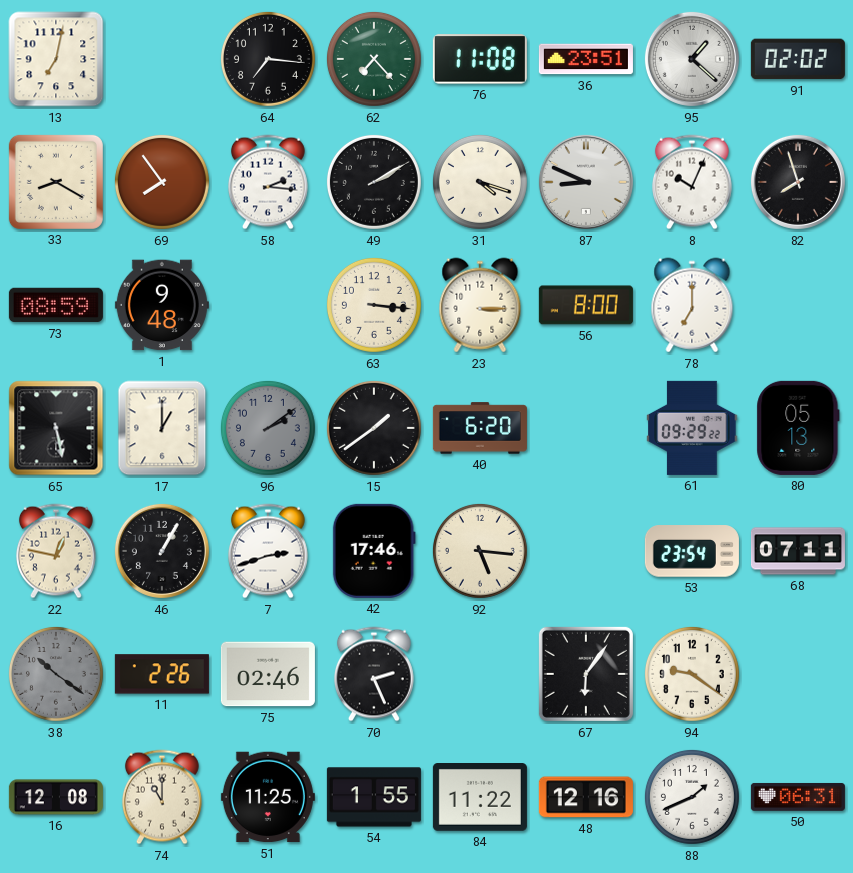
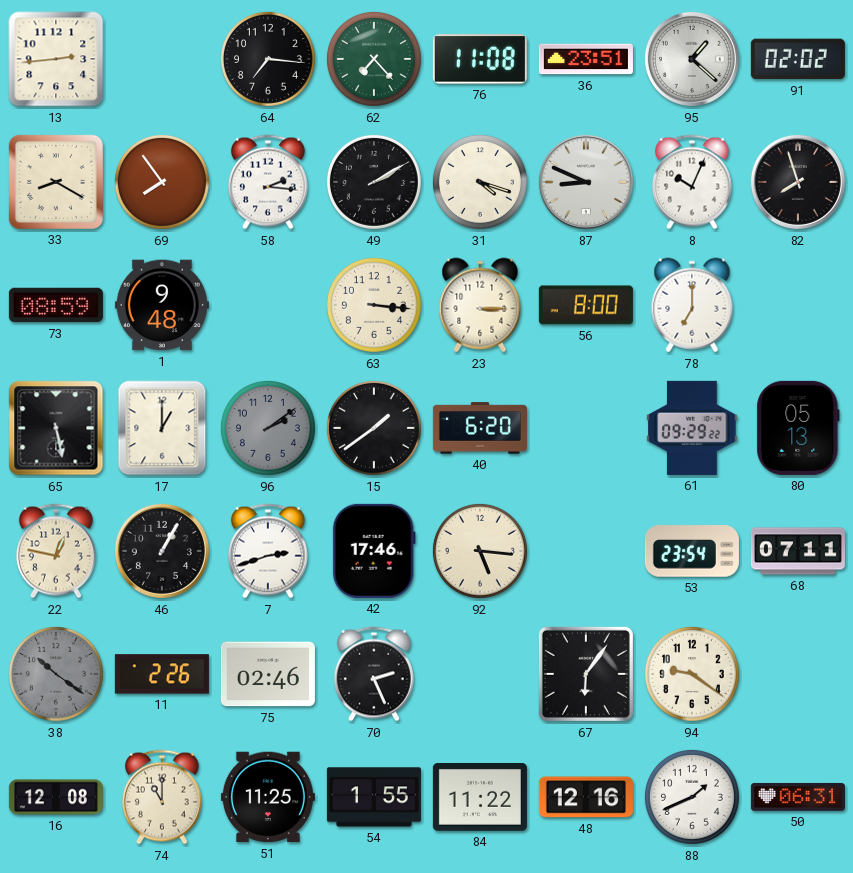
13: 7:02 -> 2:44 (56, 59)
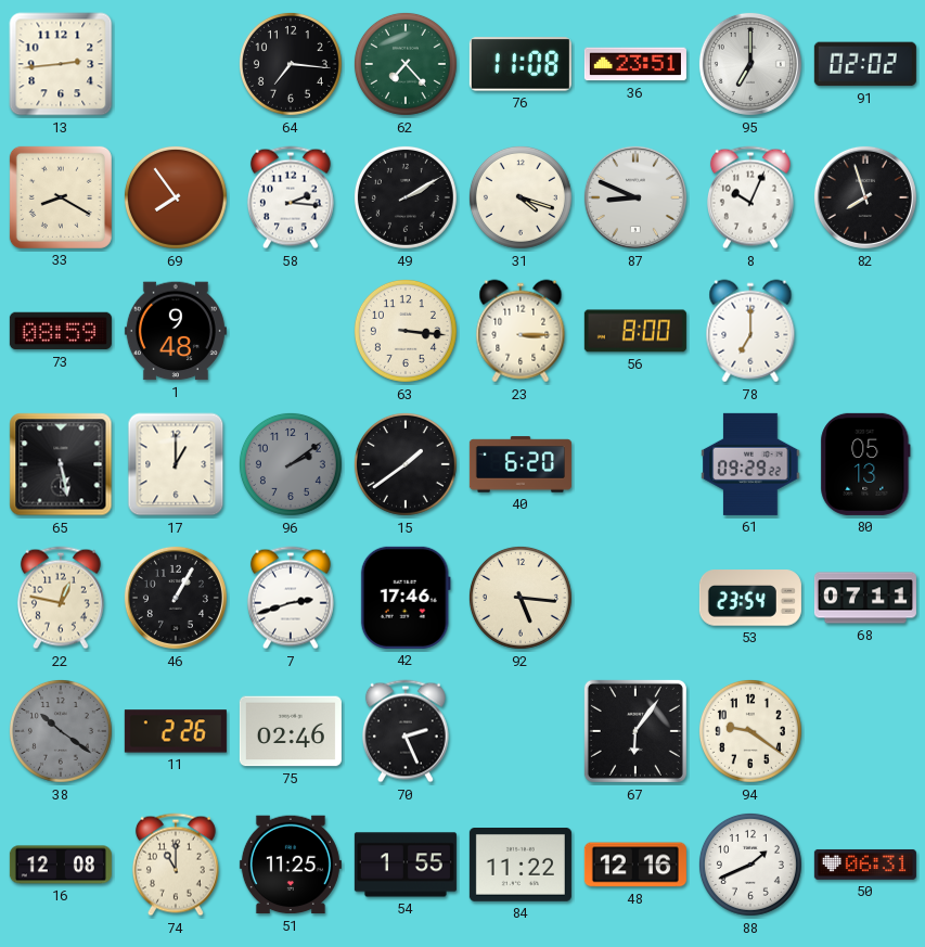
95: 1:22 -> 7:00 (750, 64)
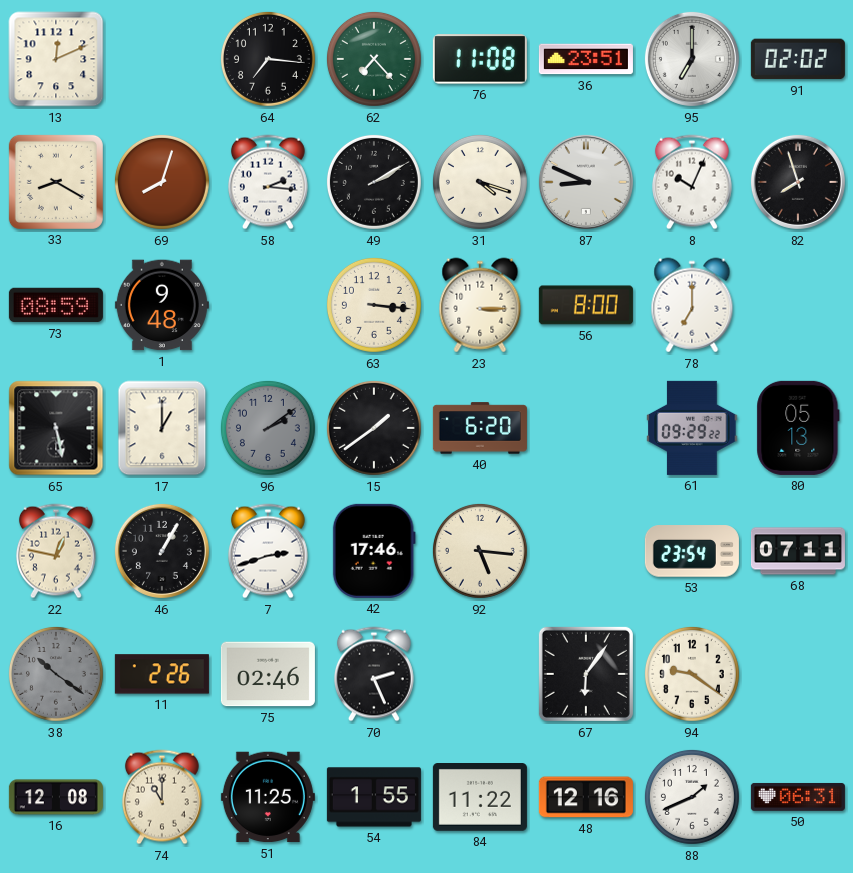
13: 2:44 -> 12:11 (56, 59)
69: 7:54 -> 8:03 (162, 182)
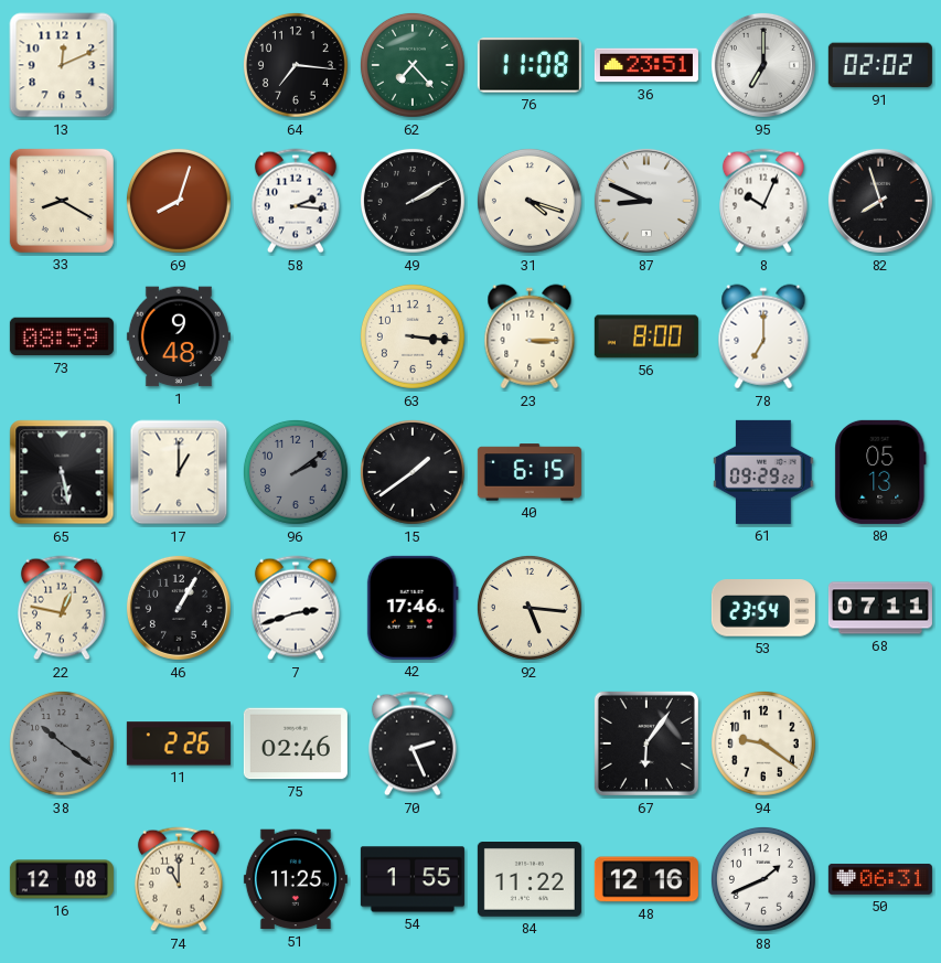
40: 6:20 -> 6:15 (530, 472)
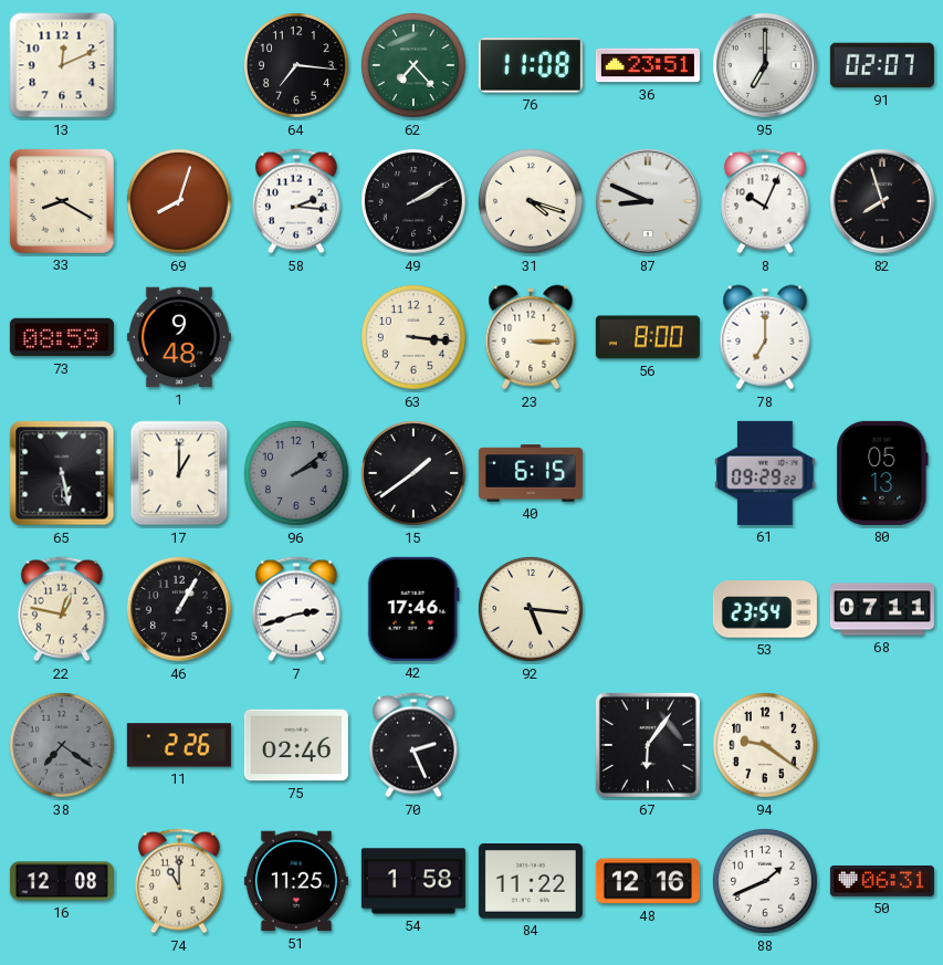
91: 02:02 -> 02:07 (882, 65)
38: 10:21 -> 7:21 (62, 745)
54: 1:55 -> 1:58 (413, 881)
